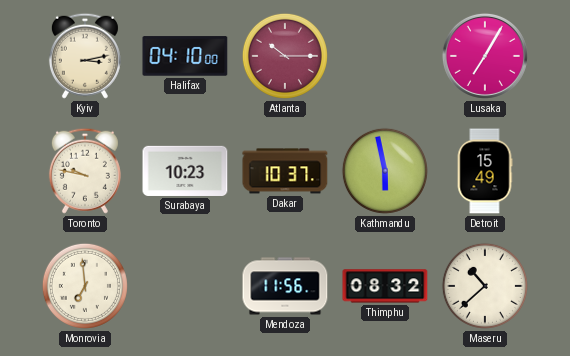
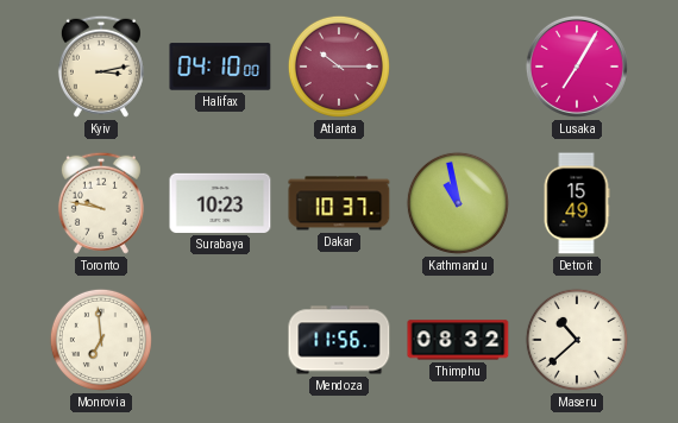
Kathmandu: 5:58 -> 10:58 (458, 203)
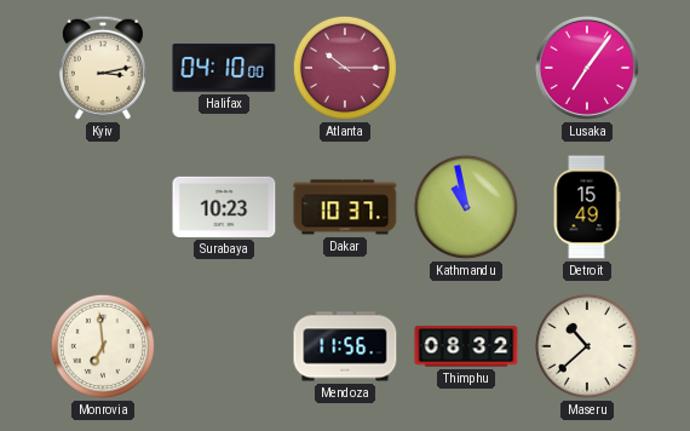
Lusaka: 7:05 -> 7:06 (587, 68)
Toronto: 9:47 -> none (101, 203)
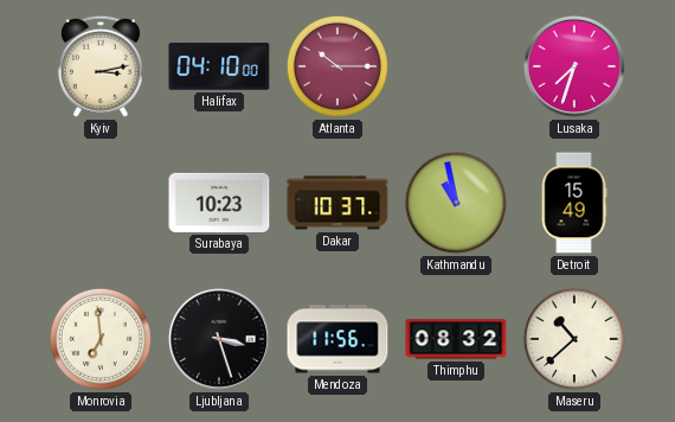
Lusaka: 7:06 -> 7:33 (574, 66)
Ljubljana: none -> 3:27 (219, 339)
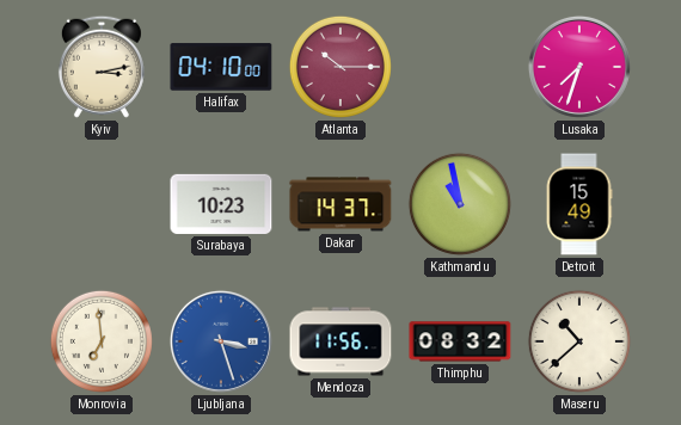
Dakar: 10:37 -> 14:37 (340, 204)
Ljubljana dial: black -> blue (221, 341)
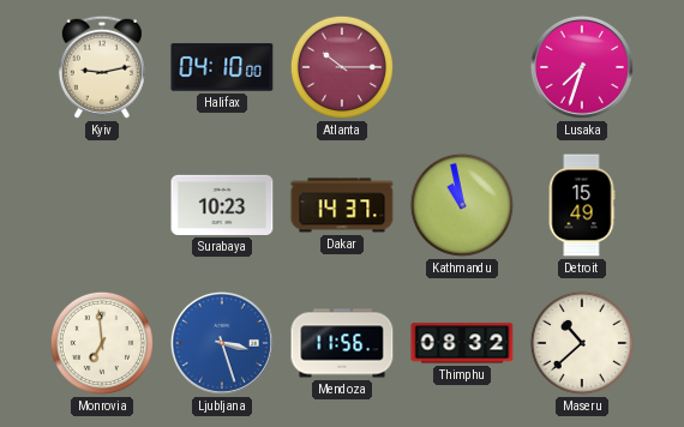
Kyiv: 3:13 -> 9:13 (102, 67)
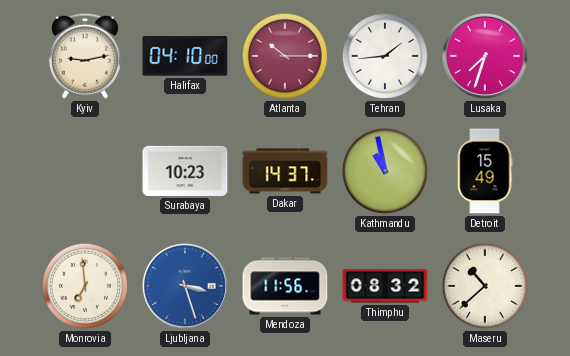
Tehran: none -> 1:44 (385, 56)
